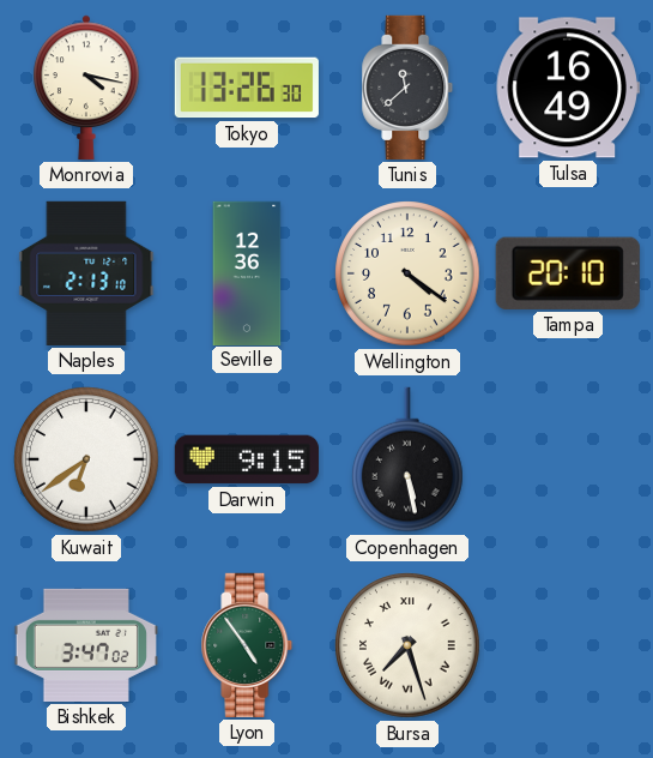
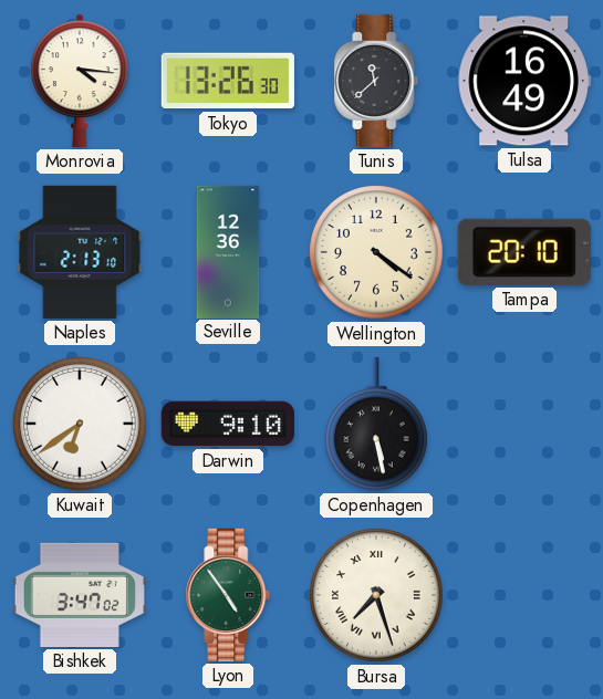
Monrovia: 4:17 -> 4:16 (80, 81)
Darwin: 9:15 -> 9:10 (228, 424)
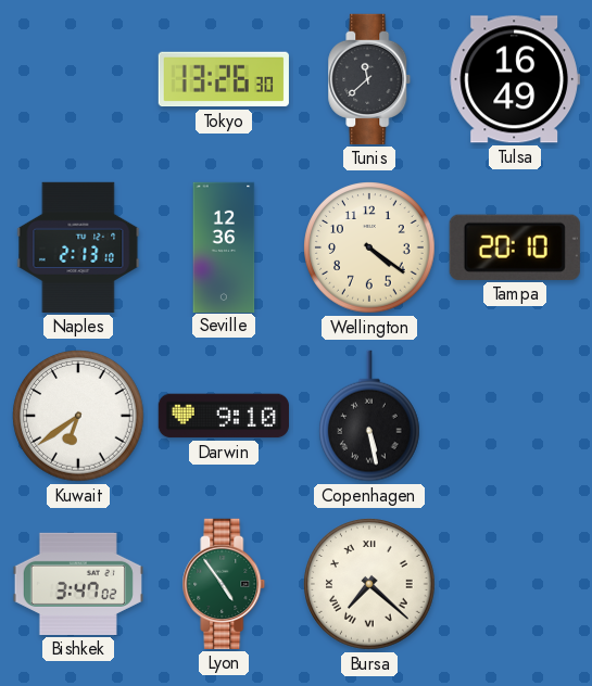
Monrovia: 4:16 -> none (80, 81)
Bursa: 7:27 -> 7:22 (369, 584)
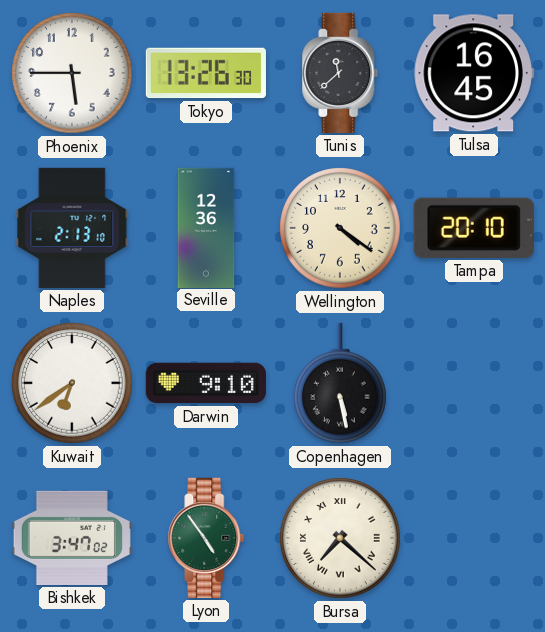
Phoenix: none -> 5:45 (72, 73)
Tulsa: 16:49 -> 16:45 (474, 73)
